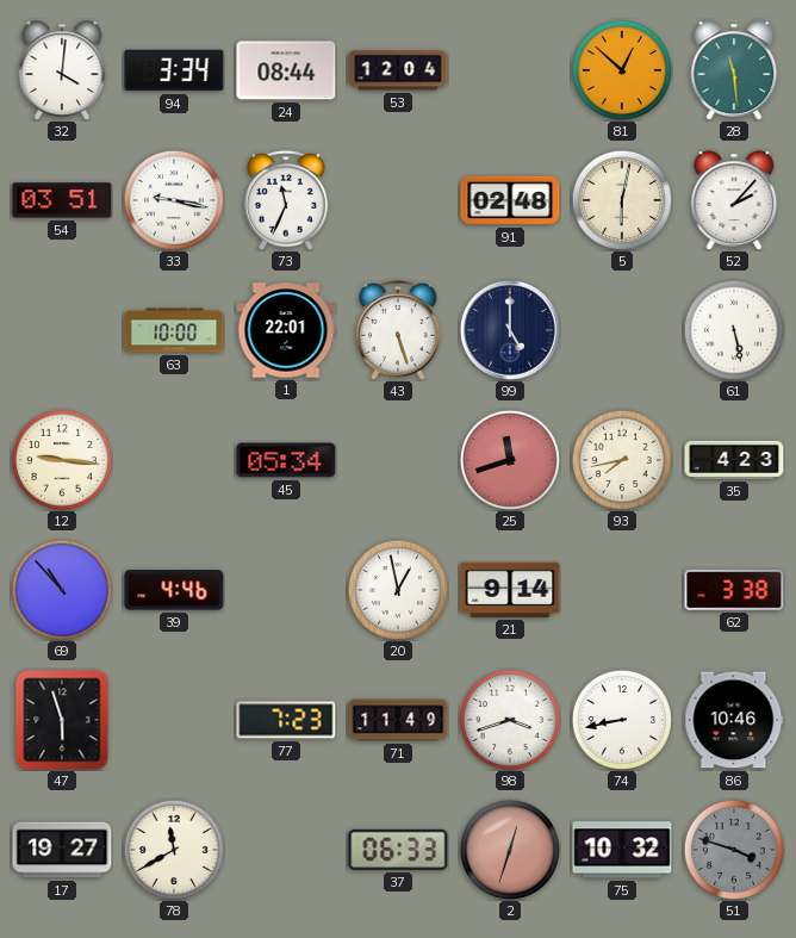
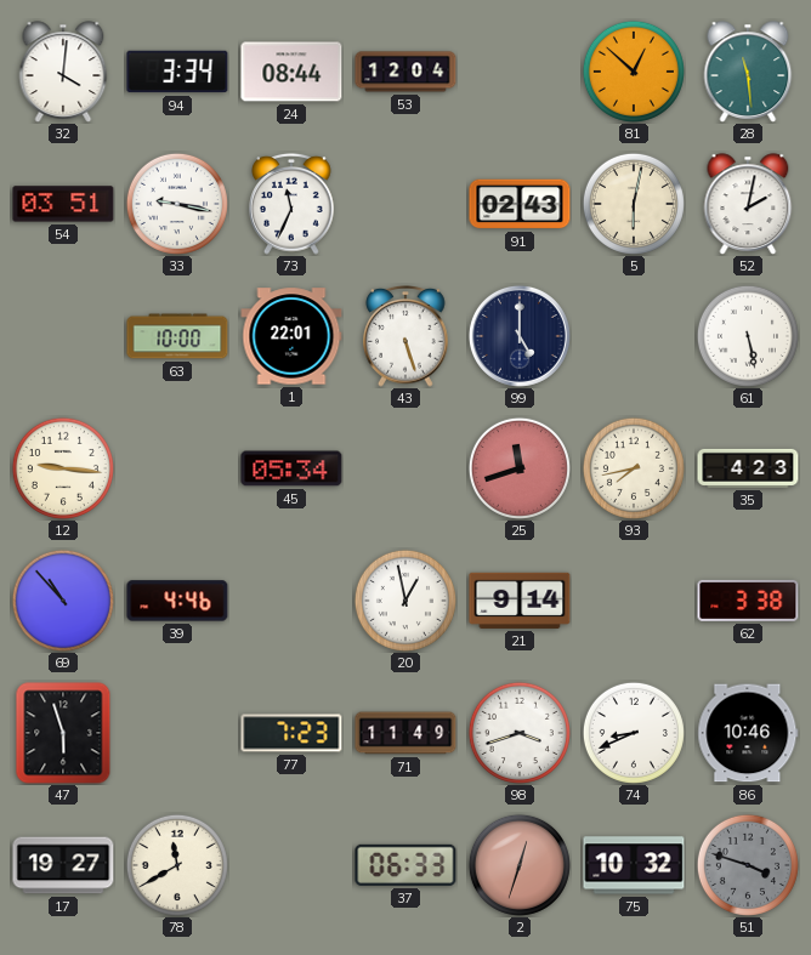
91: 02:48 -> 02:43 (520, 204)
52: 2:07 -> 2:02 (748, 204)
74: 8:43 -> 8:41 (634, 733)
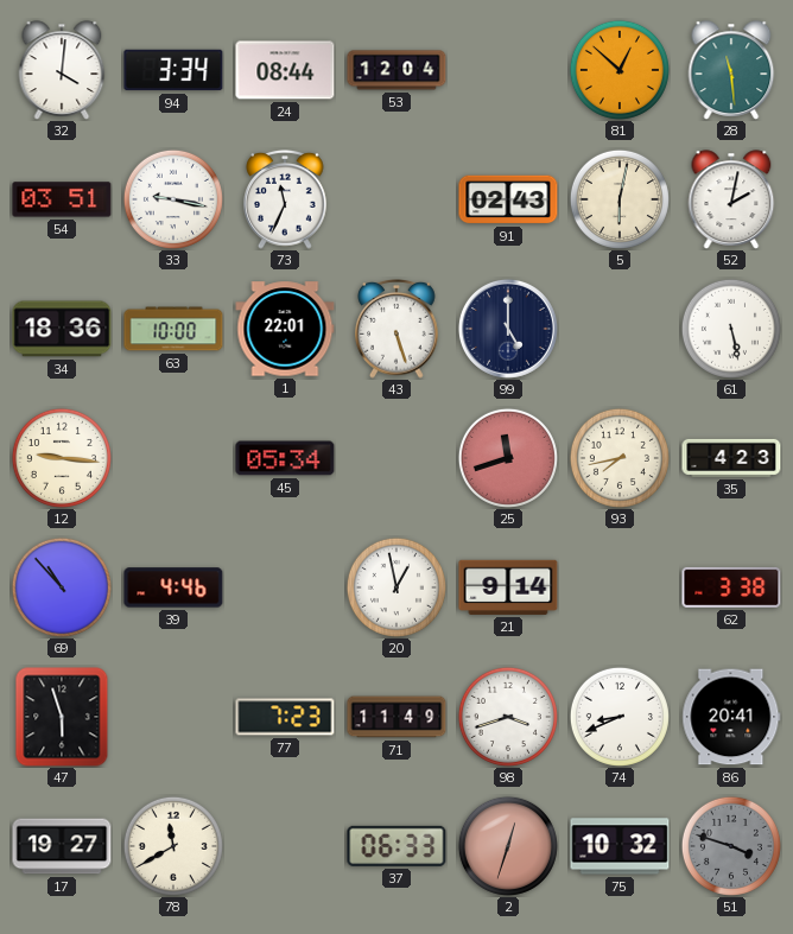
34: none -> 18:36 (62, 329)
86: 10:46 -> 20:41 (731, 717)
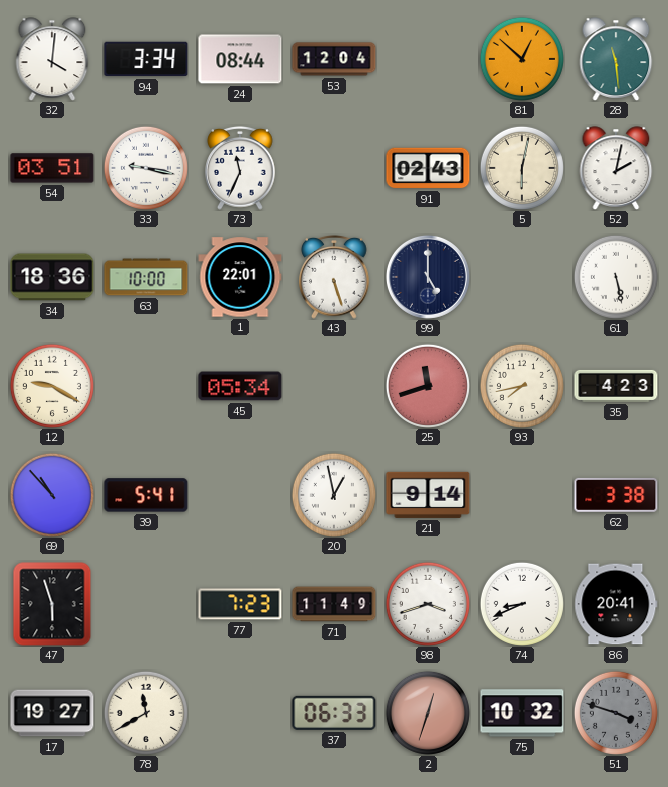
12: 9:16 -> 9:20 (52, 386)
39: 4:46 -> 5:41 (146, 495)
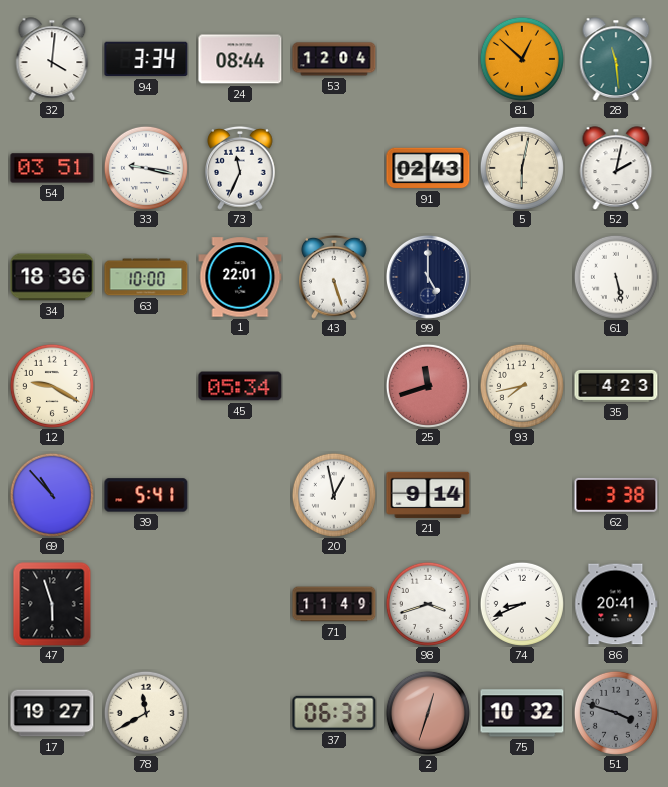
77: 7:23 -> none (240, 604)
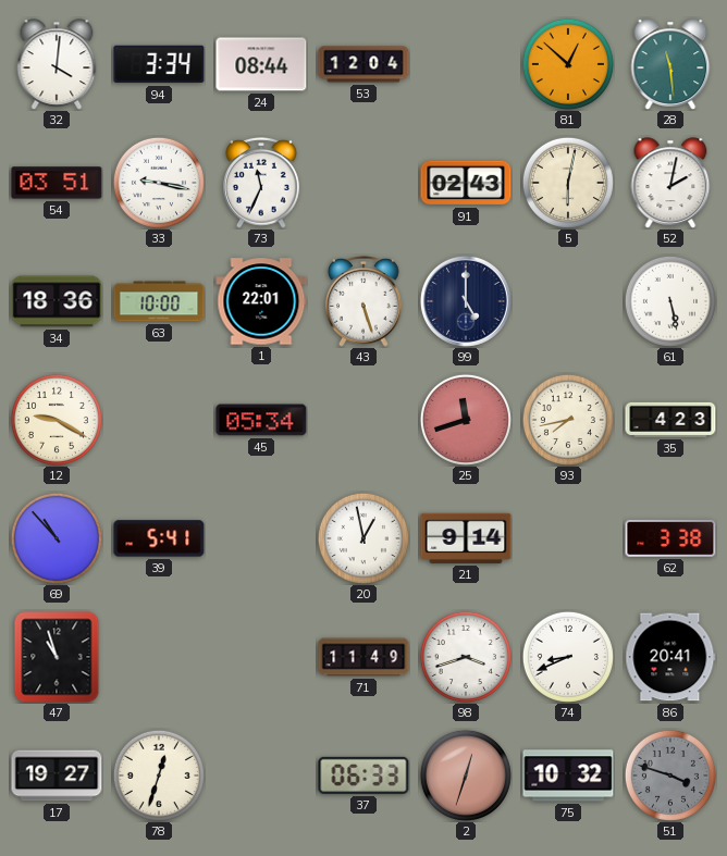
47: 5:57 -> 10:57 (57, 657)
78: 11:40 -> 12:33 (159, 776)
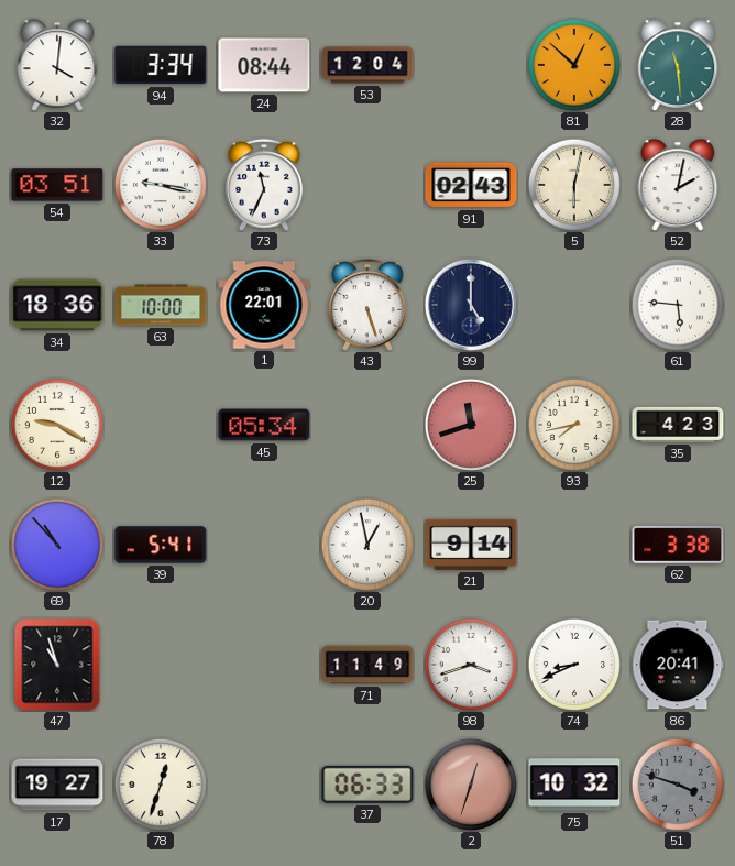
61: 5:28 -> 5:46 (678, 305)
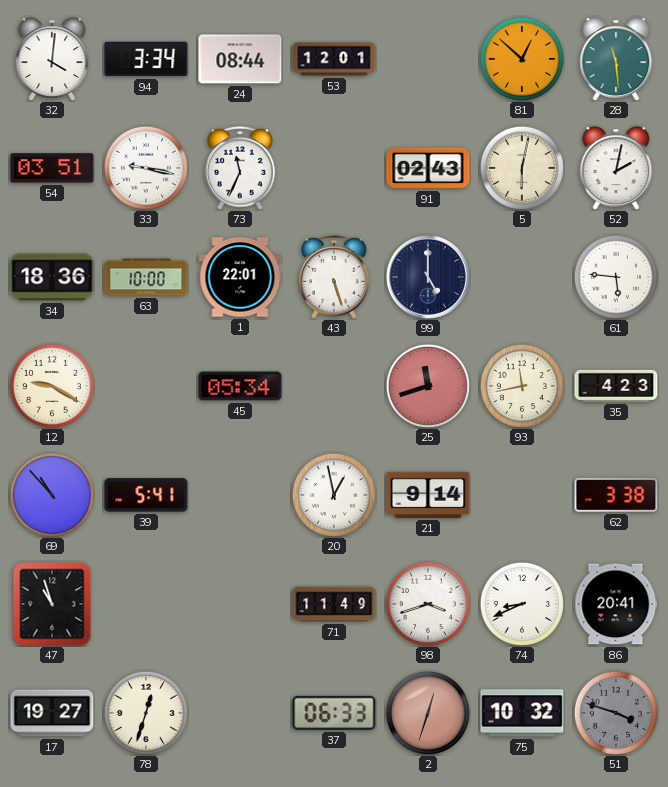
53: 12:04 -> 12:01 (334, 59)
93: 7:43 -> 11:43 (522, 386)
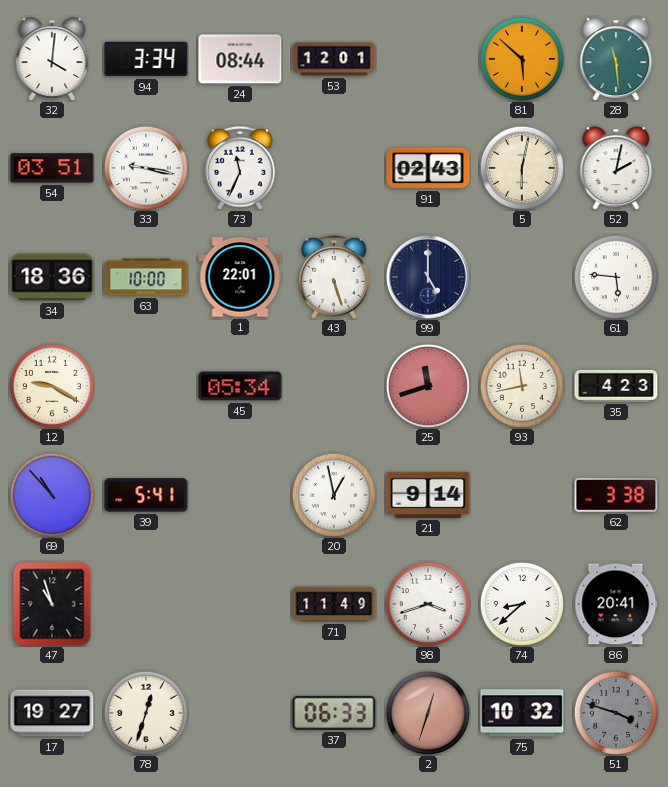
81: 12:52 -> 5:52 (522, 59)
74: 8:41 -> 8:38 (522, 604)
